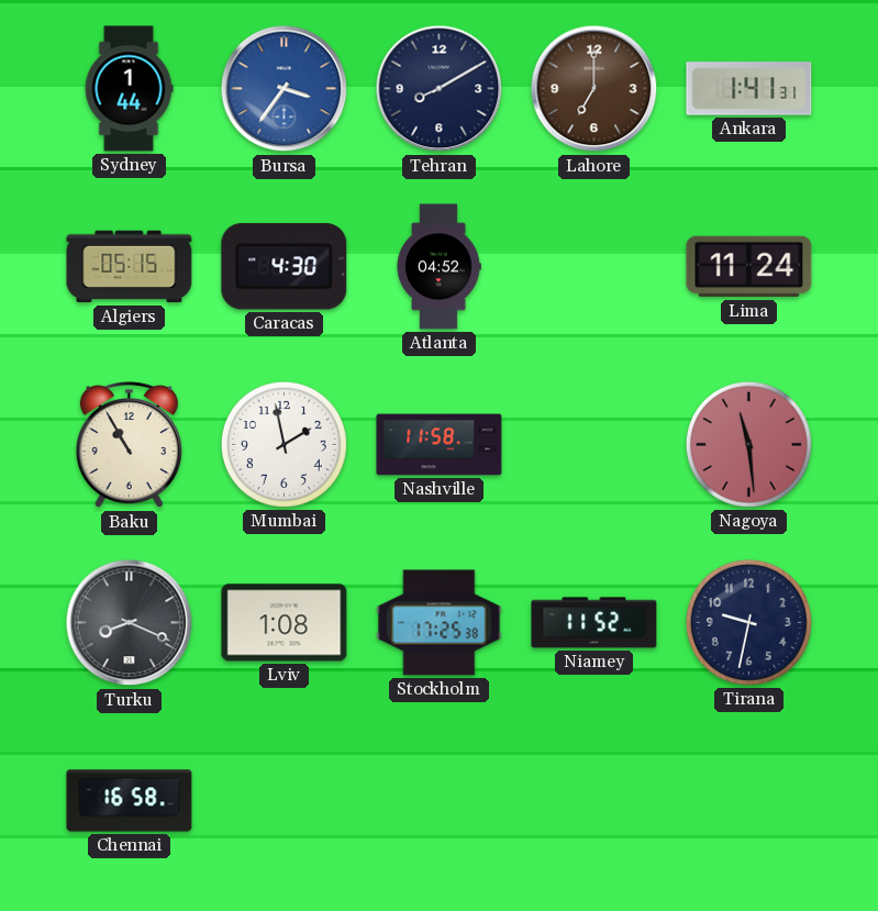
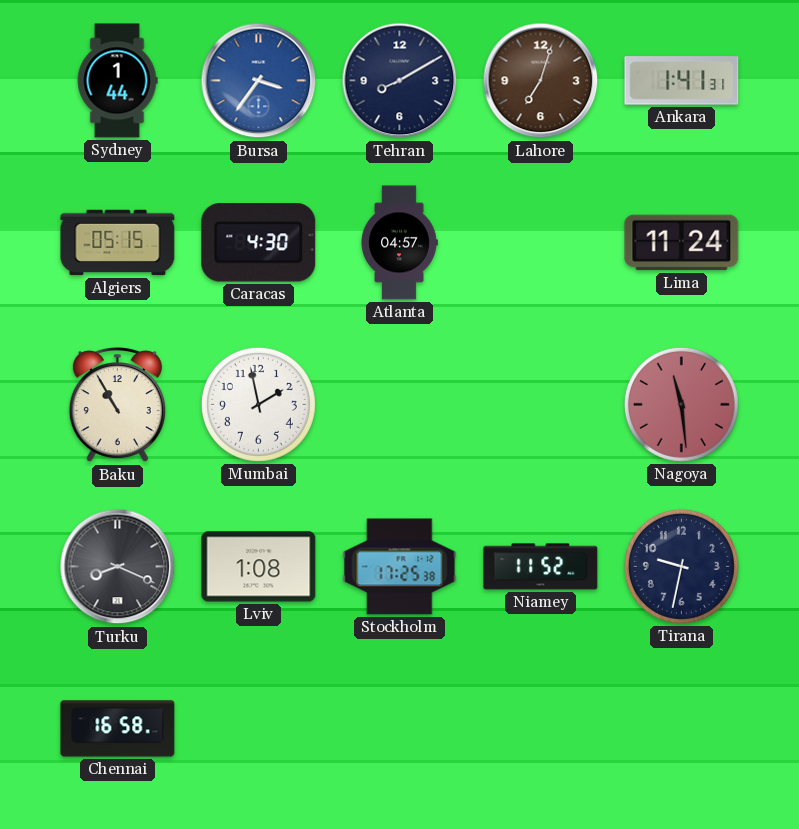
Lahore: 7:00 -> 7:03 (541, 81)
Atlanta: 04:52 -> 04:57 (399, 243)
Nashville: 11:58 -> none (440, 445)
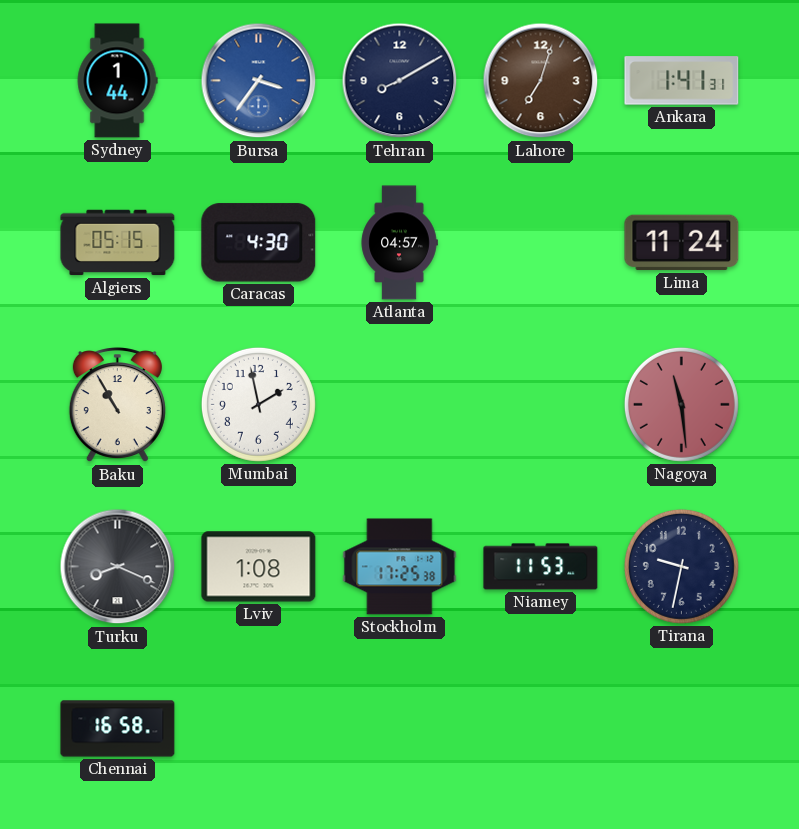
Niamey: 11:52 -> 11:53 (541, 567)
